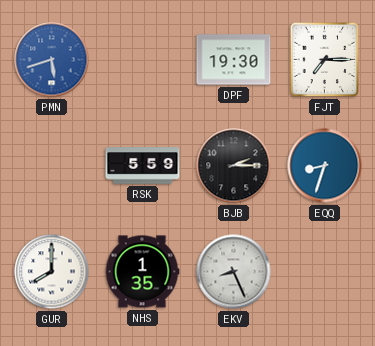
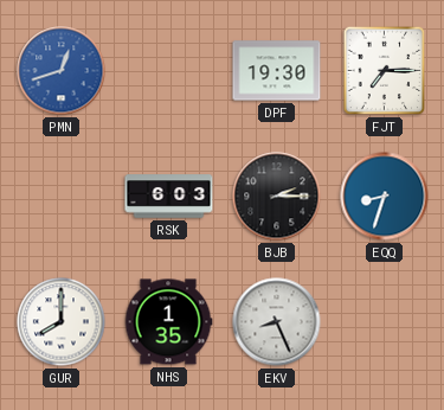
PMN: 5:42 -> 12:42 (62, 71)
RSK: 5:59 -> 6:03 (169, 197)
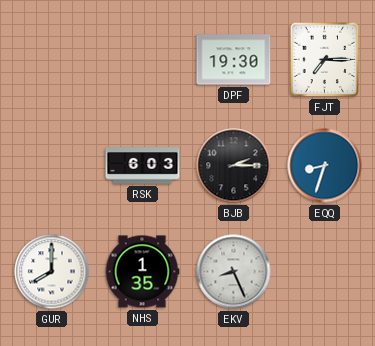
PMN: 12:42 -> none (62, 71)
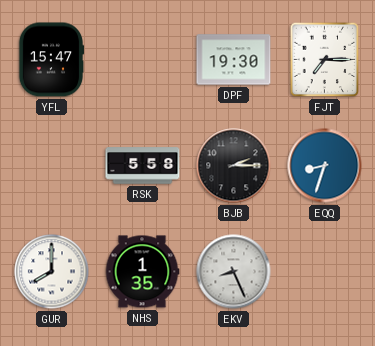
YFL: none -> 15:47 (51, 60)
RSK: 6:03 -> 5:58 (143, 166)
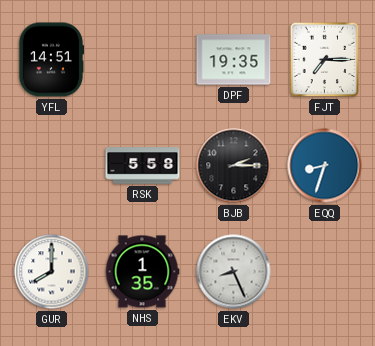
YFL: 15:47 -> 14:51 (51, 60)
DPF: 19:30 -> 19:35 (234, 60)
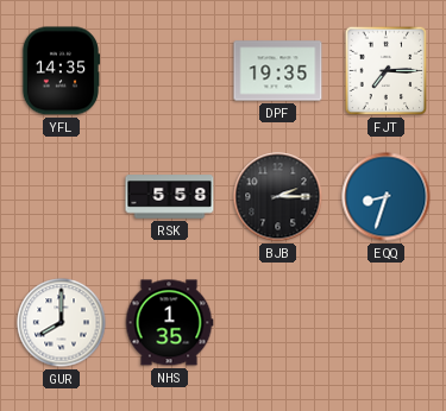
YFL: 14:51 -> 14:35 (61, 71)
EKV: 8:26 -> none (234, 272)
